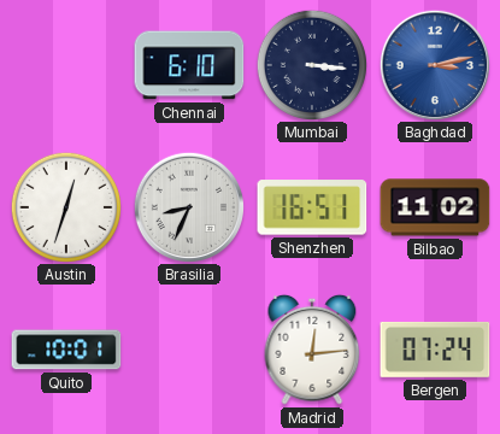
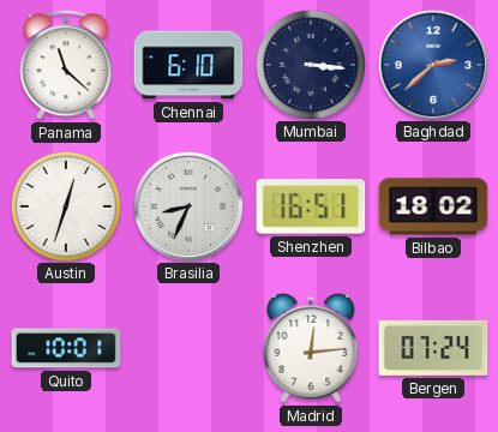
Panama: none -> 11:22 (66, 66)
Baghdad: 3:13 -> 2:38 (432, 64)
Bilbao: 11:02 -> 18:02 (433, 206)
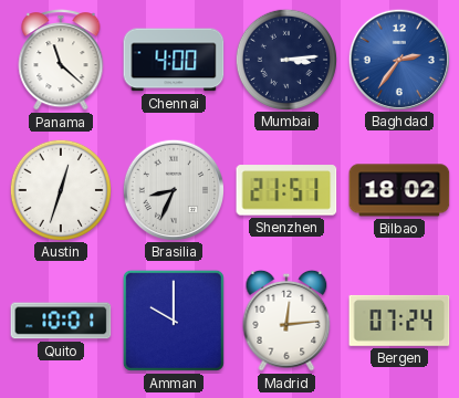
Chennai: 6:10 -> 4:00 (174, 60)
Mumbai: 3:16 -> 3:14 (285, 59)
Baghdad: 2:38 -> 2:36 (398, 59)
Shenzhen: 16:51 -> 21:51 (286, 190)
Amman: none -> 10:00 (174, 321)
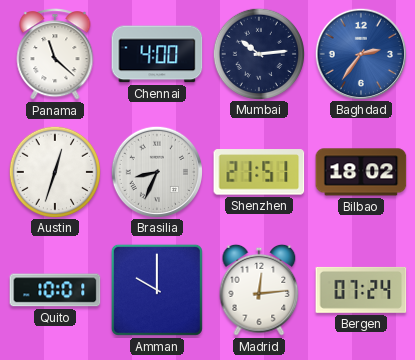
Mumbai: 3:14 -> 10:14 (258, 53)
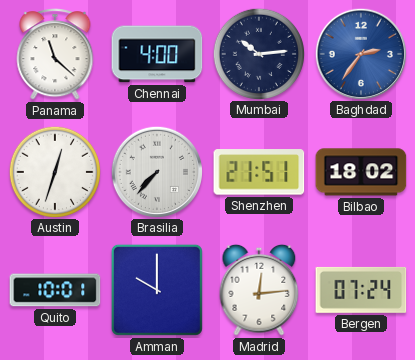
Brasilia: 8:34 -> 7:37 (156, 171)
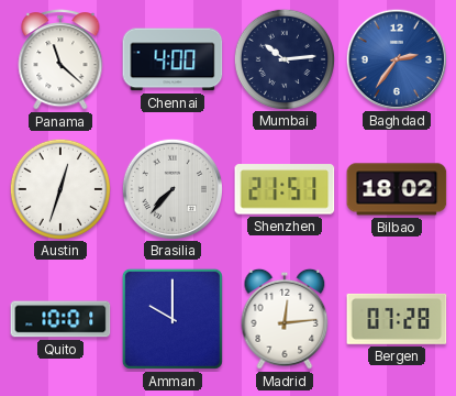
Bergen: 07:24 -> 07:28 (397, 319)
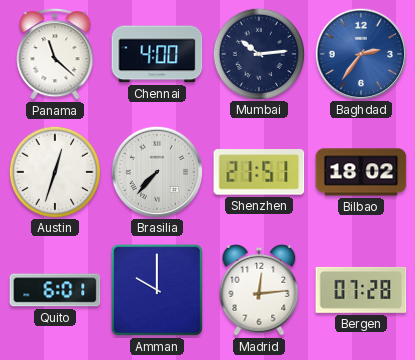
Quito: 10:01 -> 6:01 (55, 290)
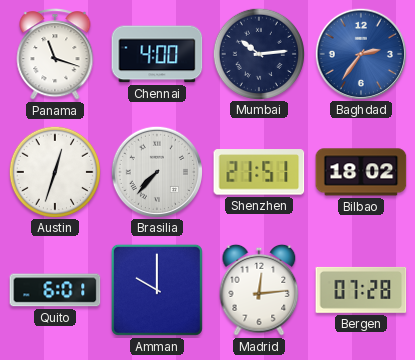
Panama: 11:22 -> 11:18 (55, 55)
